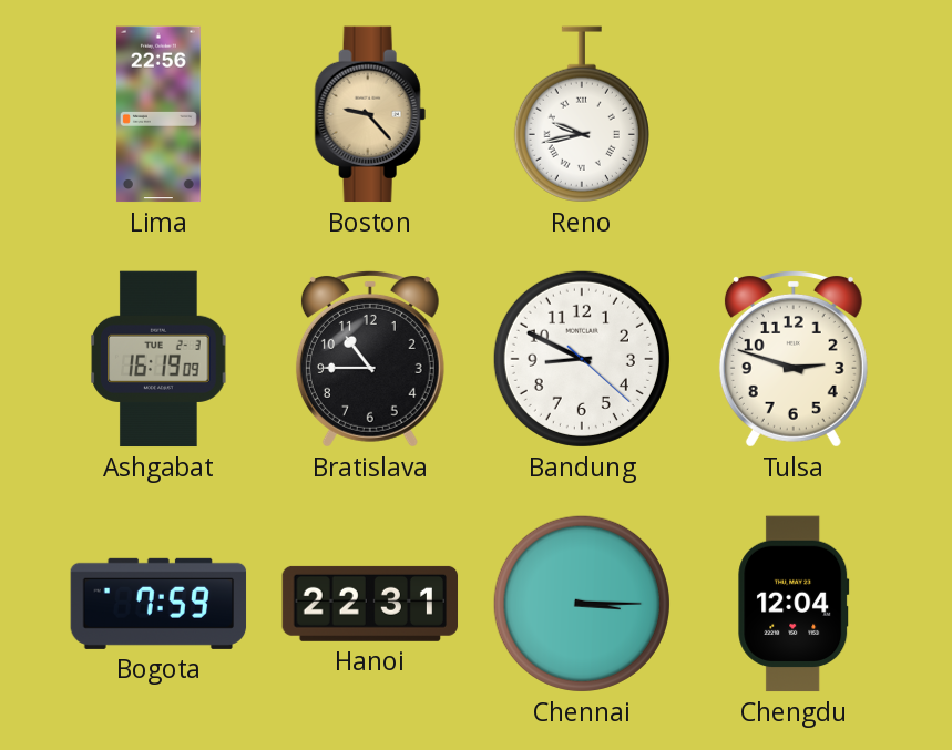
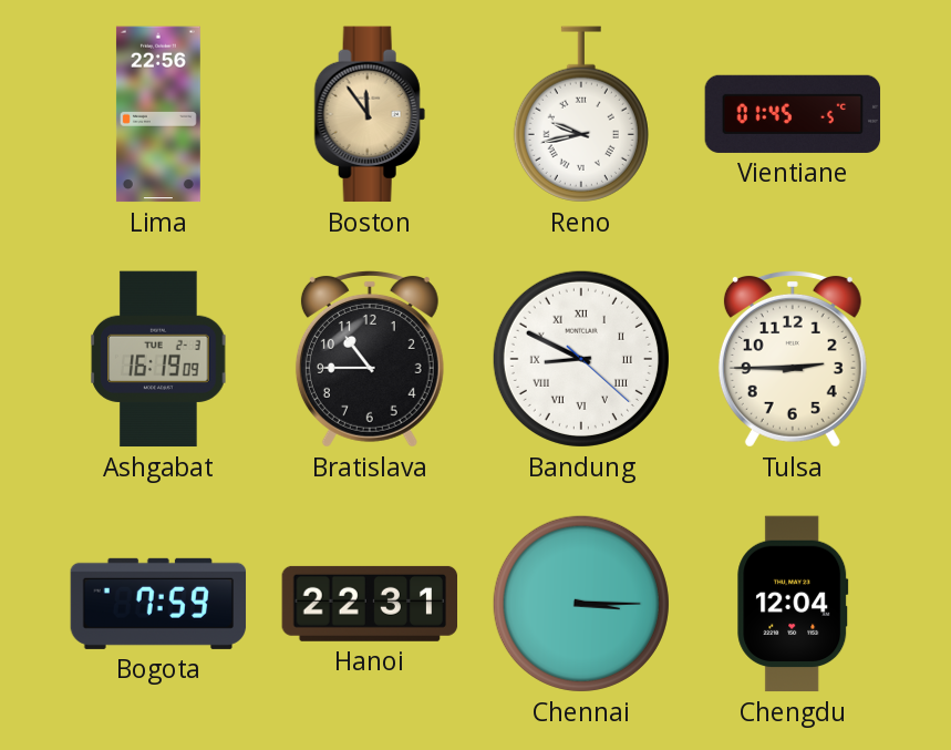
Boston: 9:23 -> 11:54 (370, 114)
Vientiane: none -> 01:45 (793, 114)
Bandung numerals: Arabic -> Roman (581, 359)
Tulsa: 2:48 -> 2:45 (793, 359)
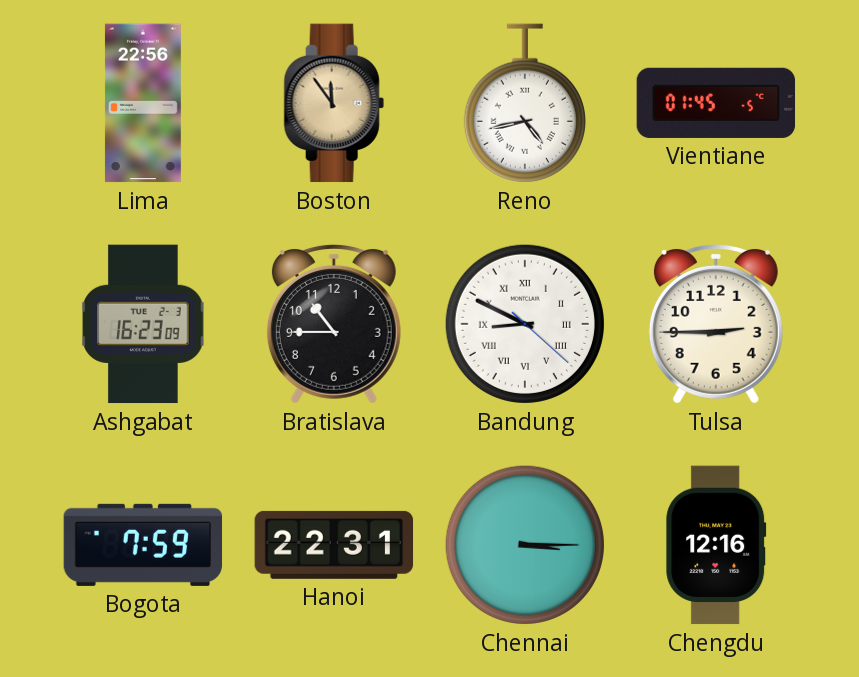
Reno: 9:43 -> 4:43 (525, 103)
Ashgabat: 16:19 -> 16:23 (143, 324)
Chengdu: 12:04 -> 12:16 (716, 545)
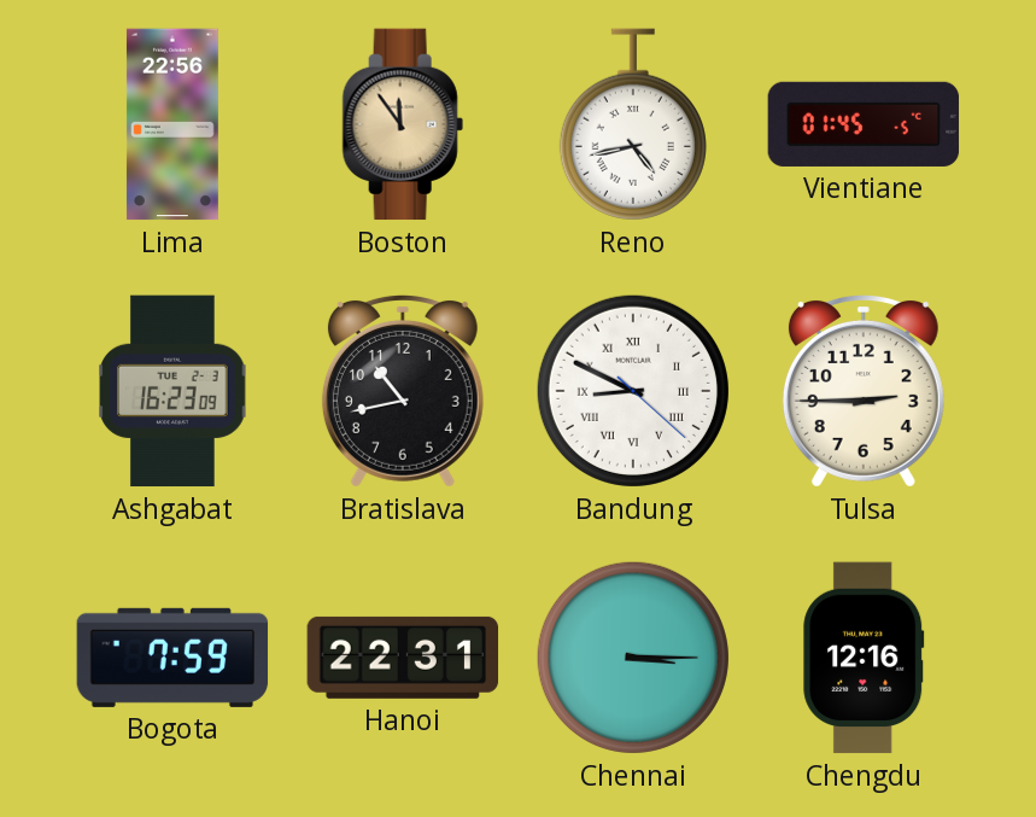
Bratislava: 10:45 -> 10:43 (403, 391)
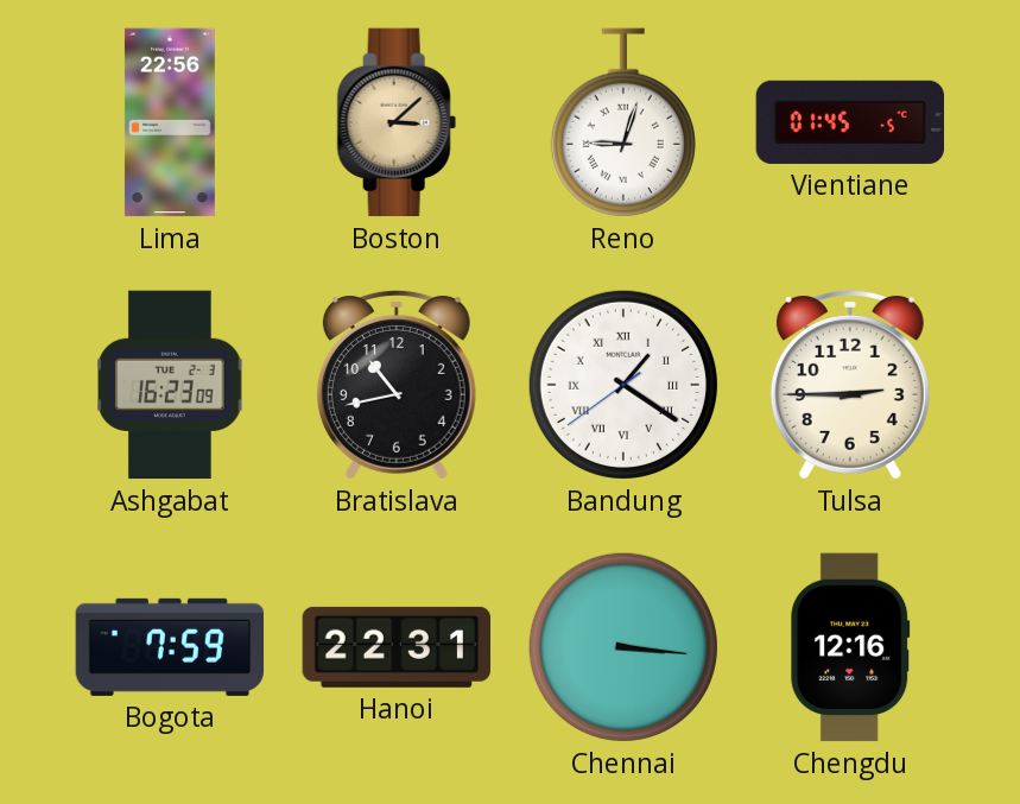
Boston: 11:54 -> 3:08 (397, 122)
Reno: 4:43 -> 9:03 (623, 122)
Bandung: 8:49 -> 1:20 (623, 385)
Chennai: 3:15 -> 3:16 (623, 647)
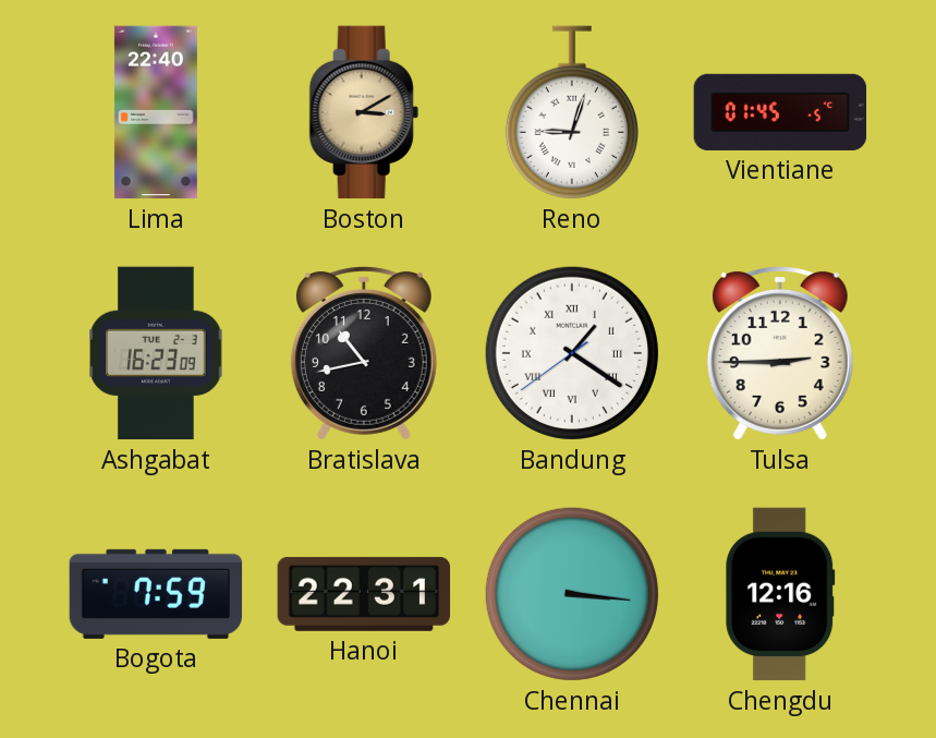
Lima: 22:56 -> 22:40 (156, 112)
Boston: 3:08 -> 3:10 (364, 112)
